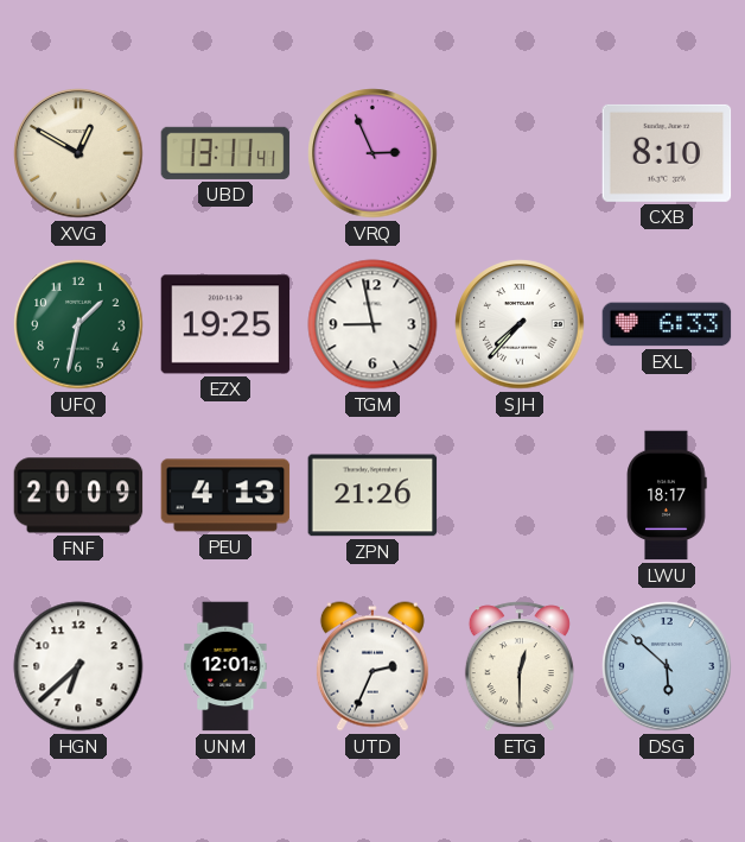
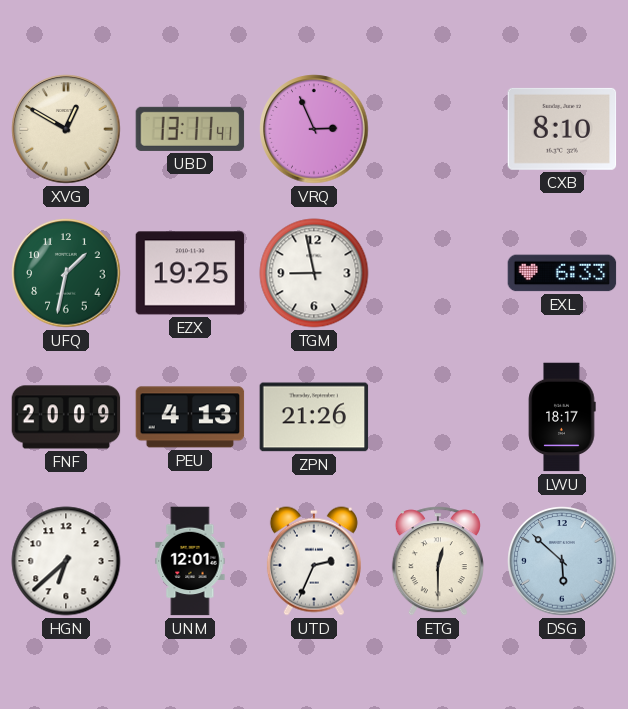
SJH: 7:37 -> none (520, 324)
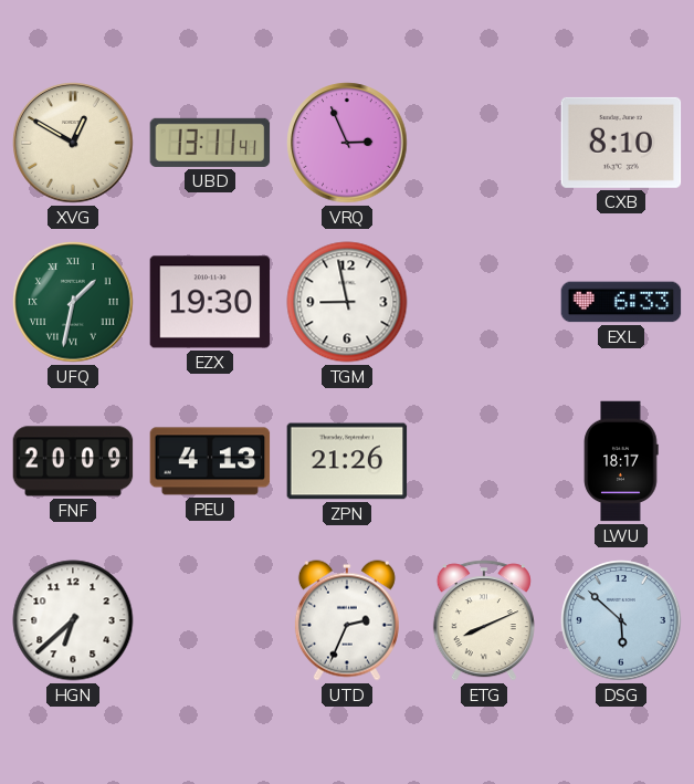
UFQ numerals: Arabic -> Roman (73, 302)
EZX: 19:25 -> 19:30 (210, 302)
UNM: 12:01 -> none (190, 561)
ETG: 12:30 -> 8:11 (484, 620)
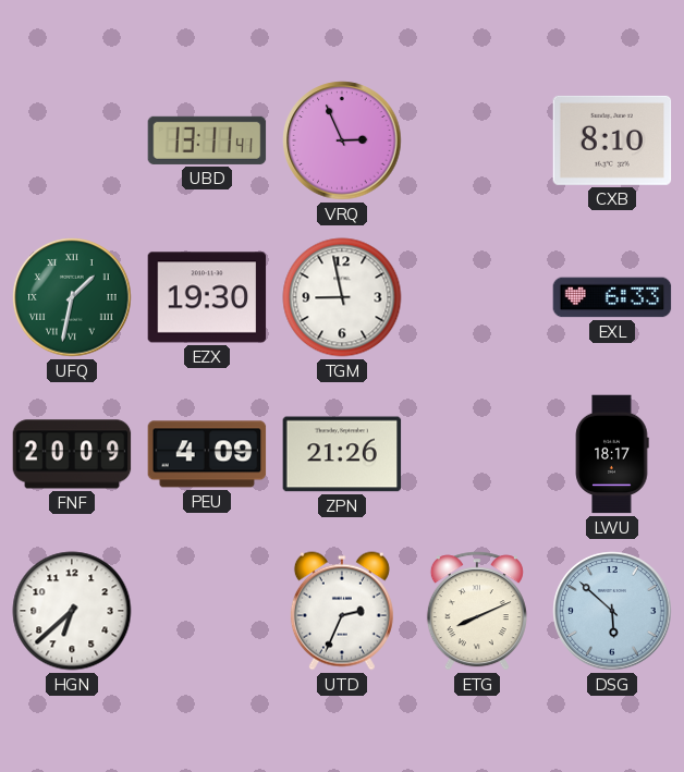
XVG: 12:50 -> none (73, 143)
PEU: 4:13 -> 4:09 (207, 454)
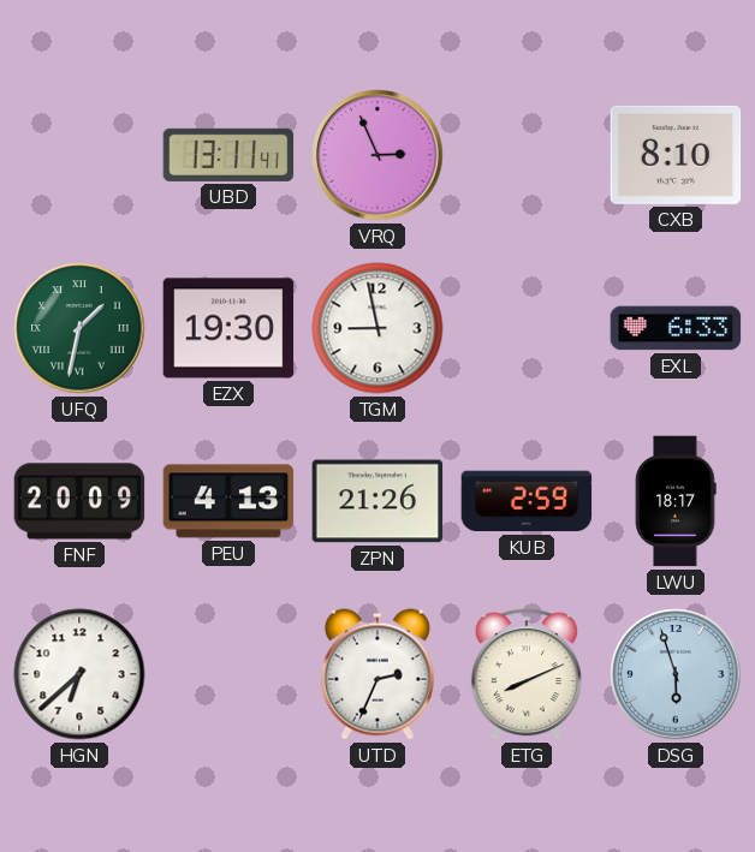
PEU: 4:09 -> 4:13 (228, 501)
KUB: none -> 2:59 (527, 501)
DSG: 5:52 -> 5:57 (676, 674)
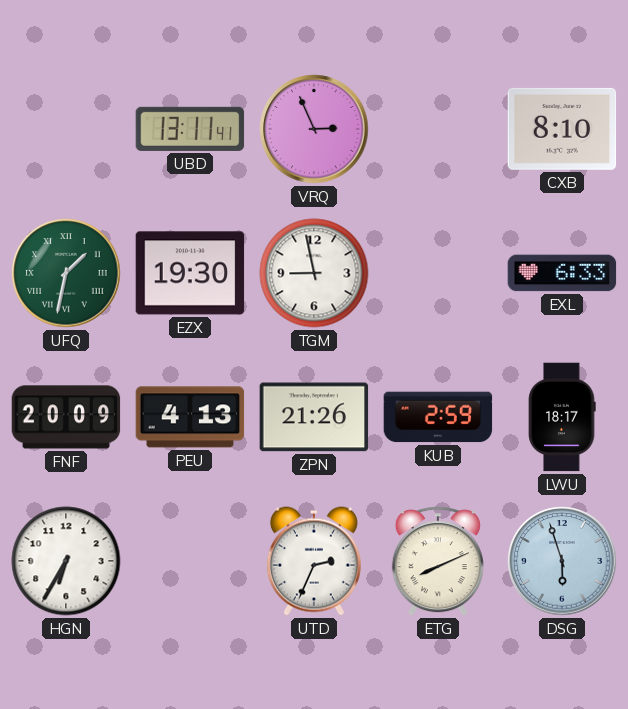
HGN: 6:38 -> 6:35 (66, 561)
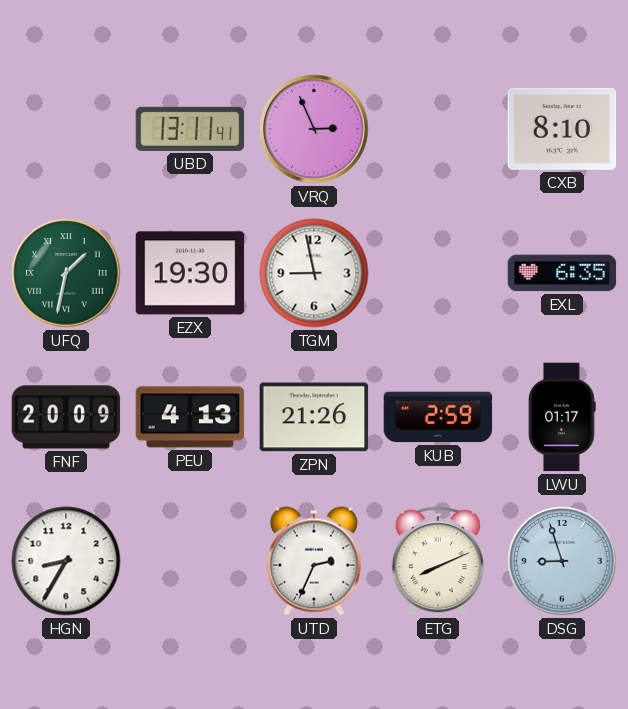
EXL: 6:33 -> 6:35 (562, 273)
LWU: 18:17 -> 01:17 (562, 417)
HGN: 6:35 -> 8:35 (66, 561)
DSG: 5:57 -> 8:57 (562, 561)
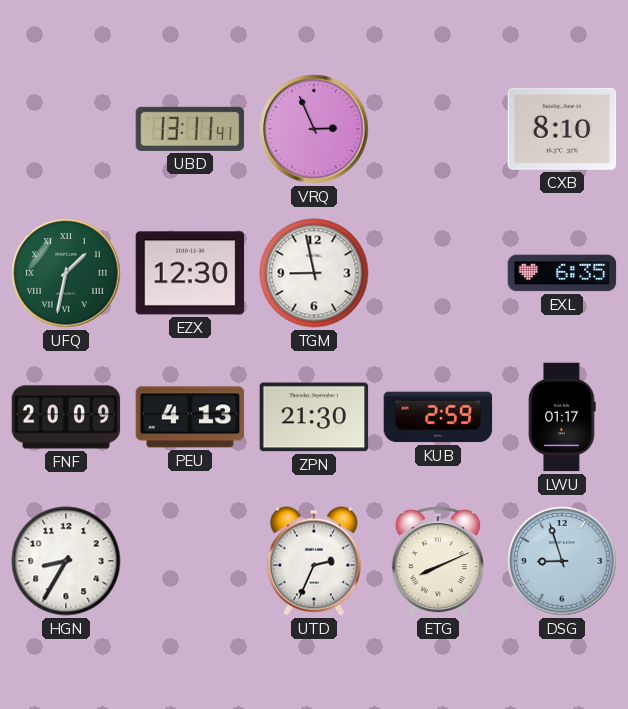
EZX: 19:30 -> 12:30 (190, 273)
ZPN: 21:26 -> 21:30 (314, 417)
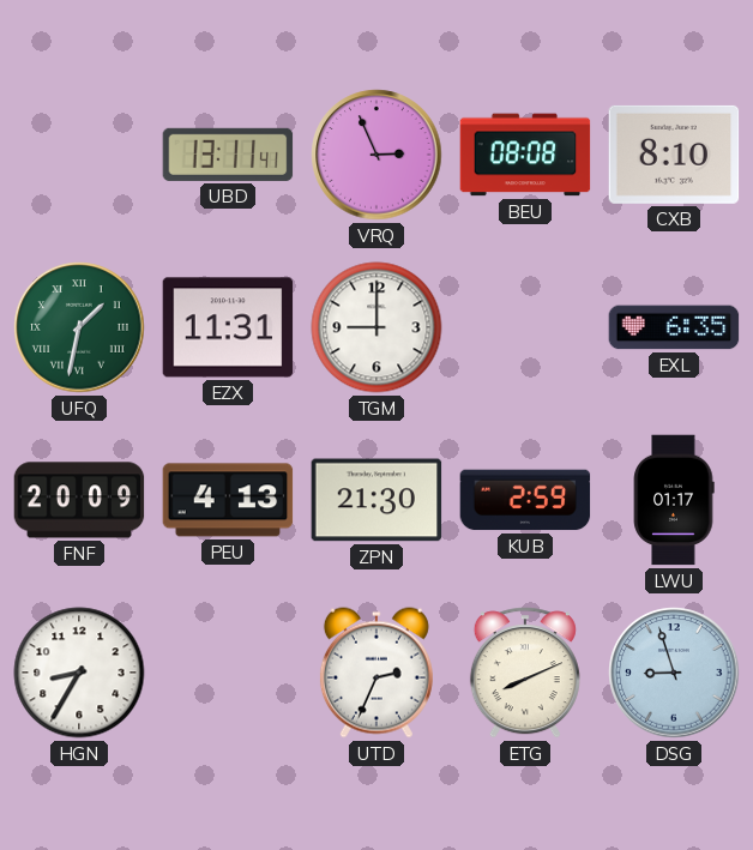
BEU: none -> 08:08 (525, 155)
EZX: 12:30 -> 11:31 (228, 327)
TGM: 8:58 -> 9:00 (376, 327)
